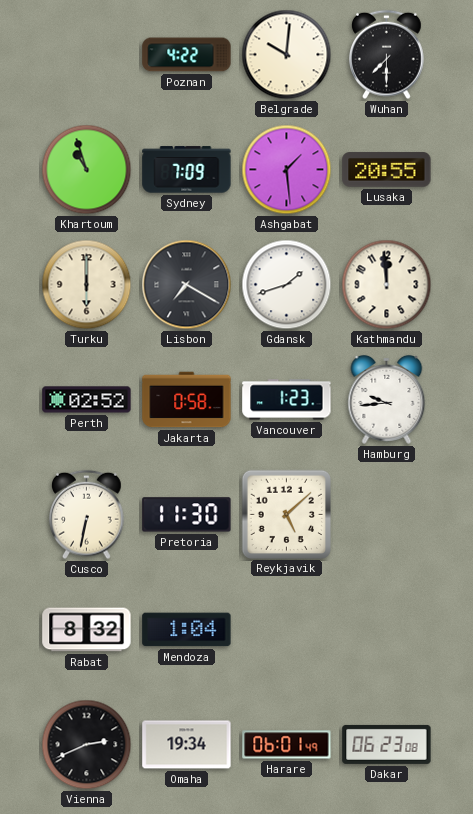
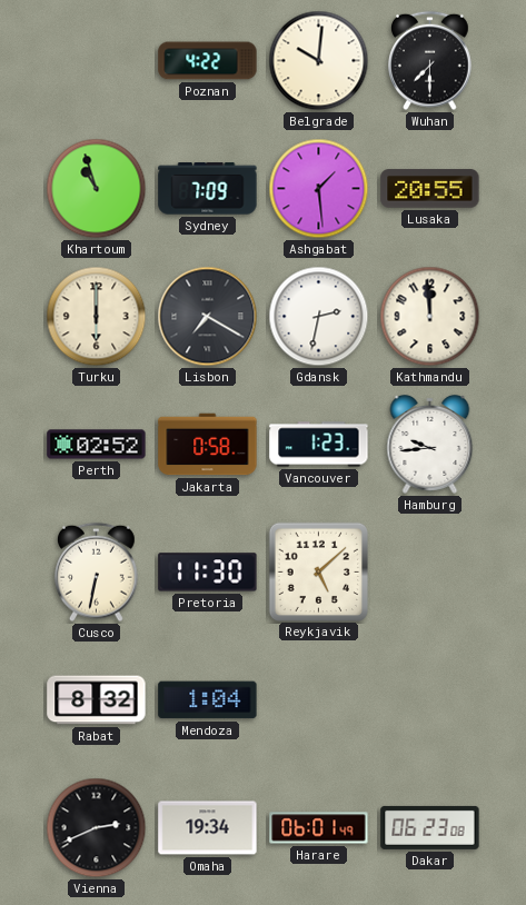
Gdansk: 1:42 -> 2:32 (319, 317)
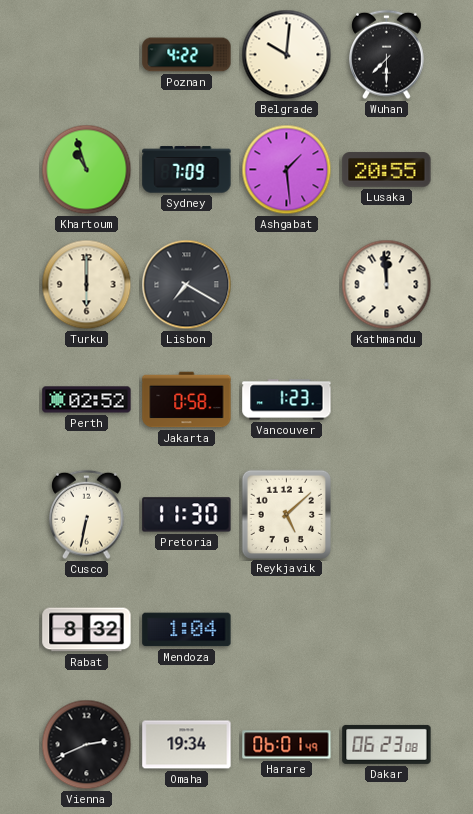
Gdansk: 2:32 -> none (319, 317)
Hamburg: 9:44 -> none (430, 444)
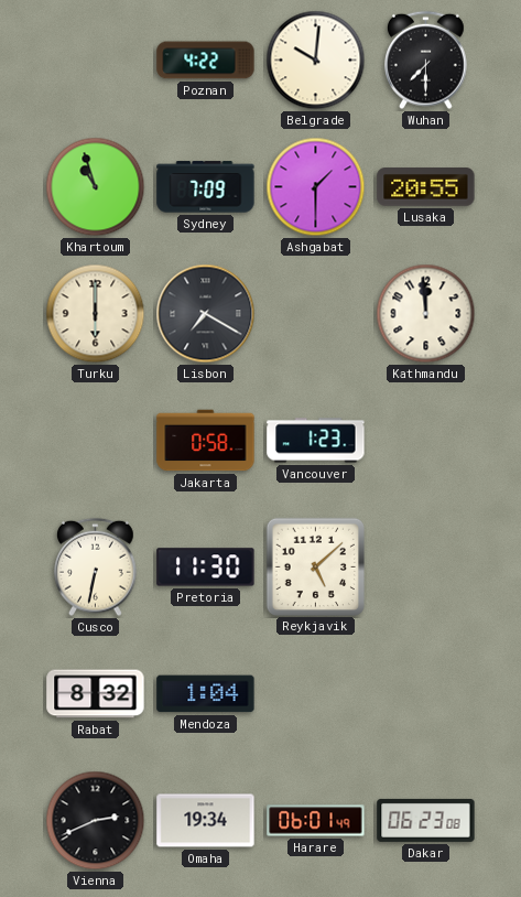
Ashgabat: 1:29 -> 1:30 (316, 187)
Perth: 02:52 -> none (87, 400)
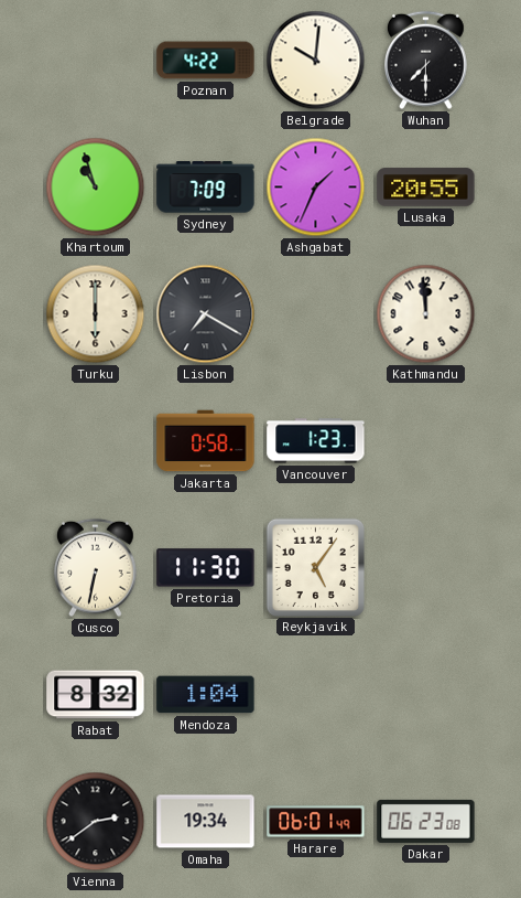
Ashgabat: 1:30 -> 1:34 (316, 188)
Reykjavik: 5:08 -> 5:06 (315, 567)
Vienna: 2:41 -> 2:39 (96, 822)
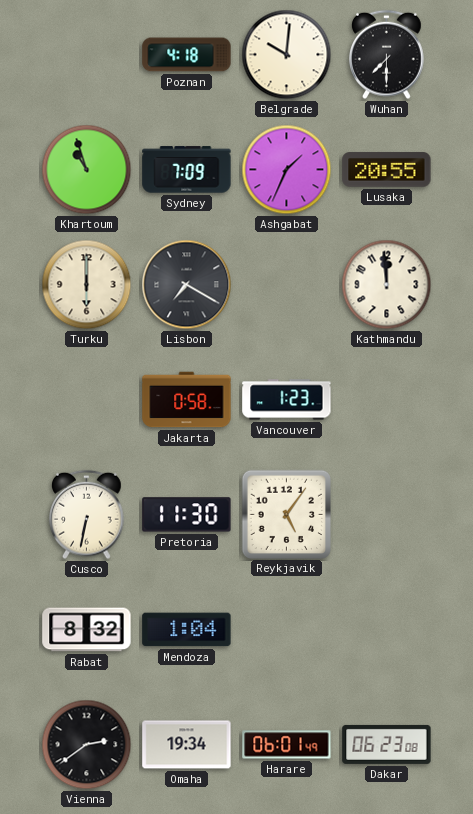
Poznan: 4:22 -> 4:18 (187, 55)
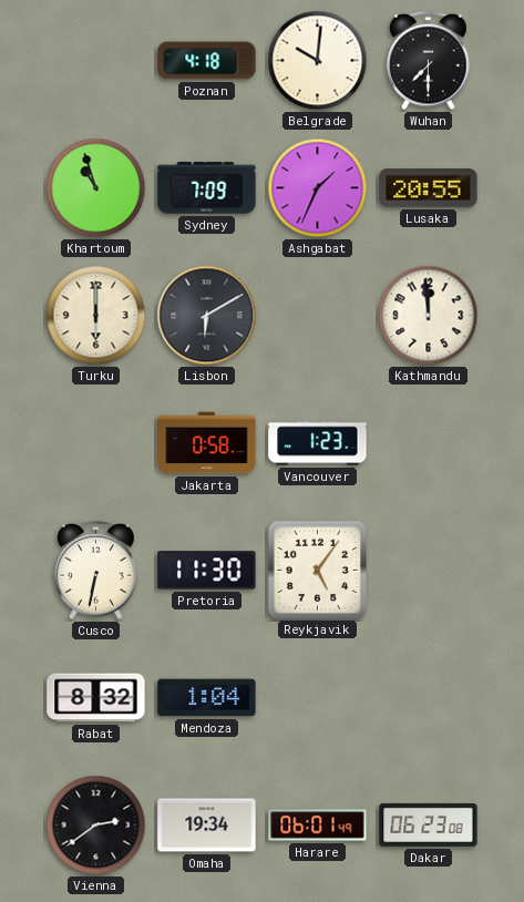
Lisbon: 7:20 -> 6:10 (207, 316)
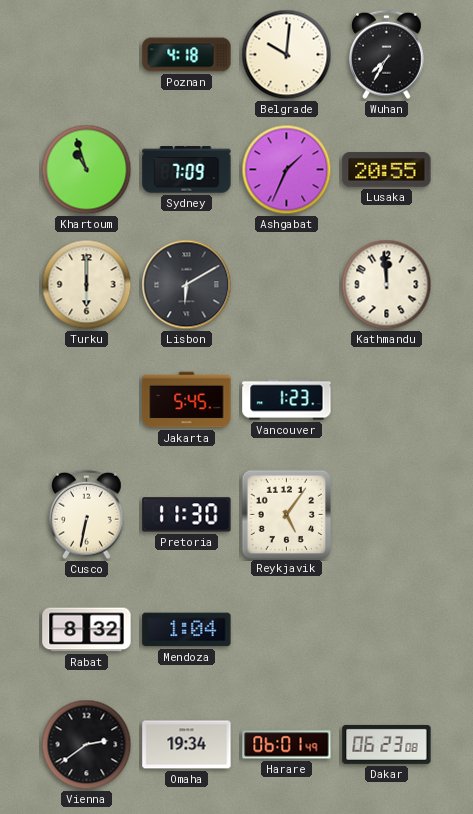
Wuhan: 7:30 -> 7:35 (387, 55)
Jakarta: 0:58 -> 5:45 (187, 400)
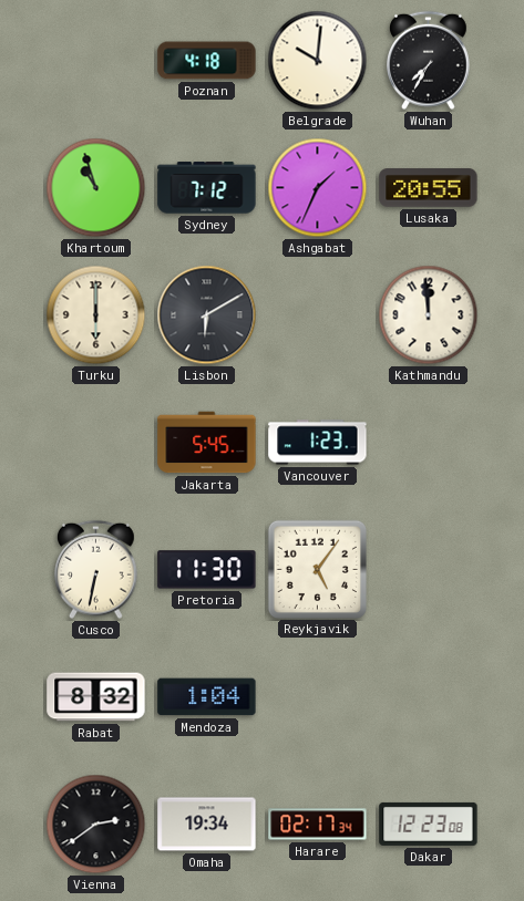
Sydney: 7:09 -> 7:12 (207, 188)
Harare: 06:01 -> 02:17 (318, 825)
Dakar: 06:23 -> 12:23 (429, 824)
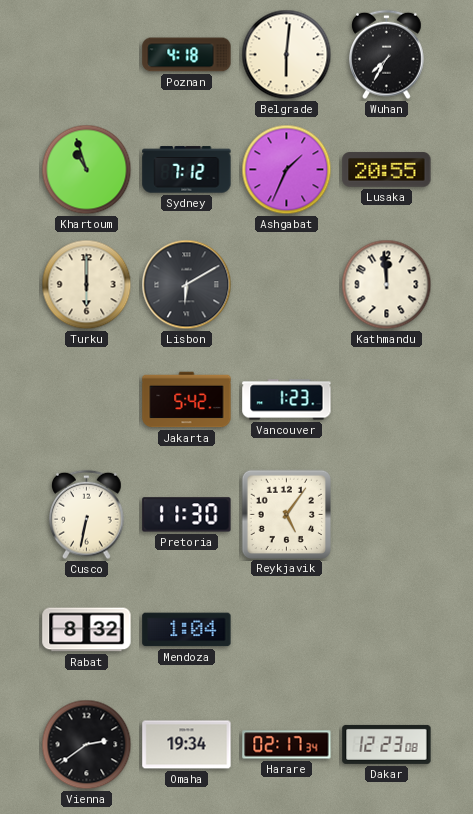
Belgrade: 10:01 -> 6:01 (287, 55)
Jakarta: 5:45 -> 5:42 (187, 400)
